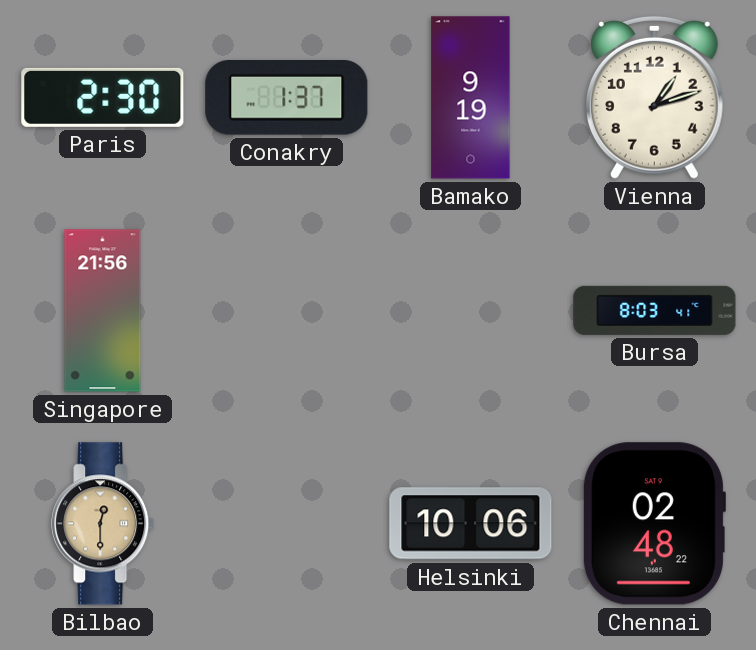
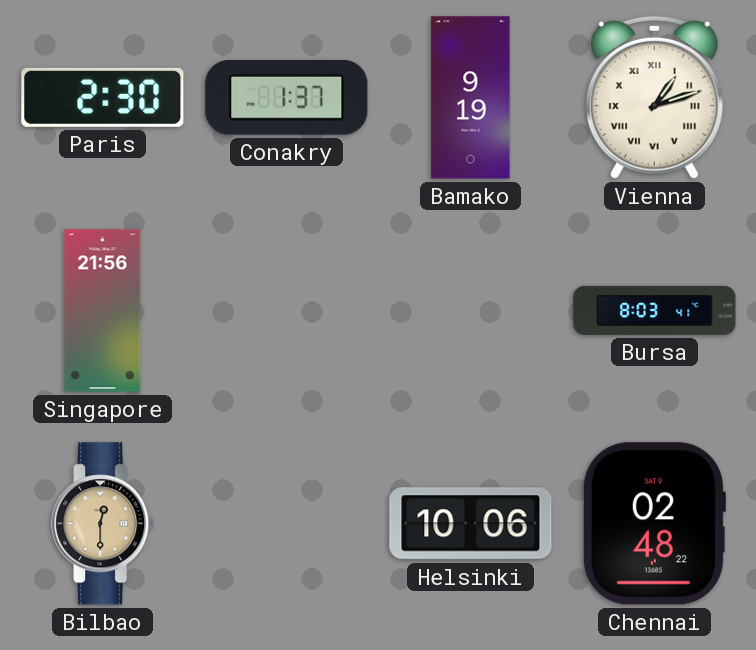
Vienna numerals: Arabic -> Roman (654, 97)
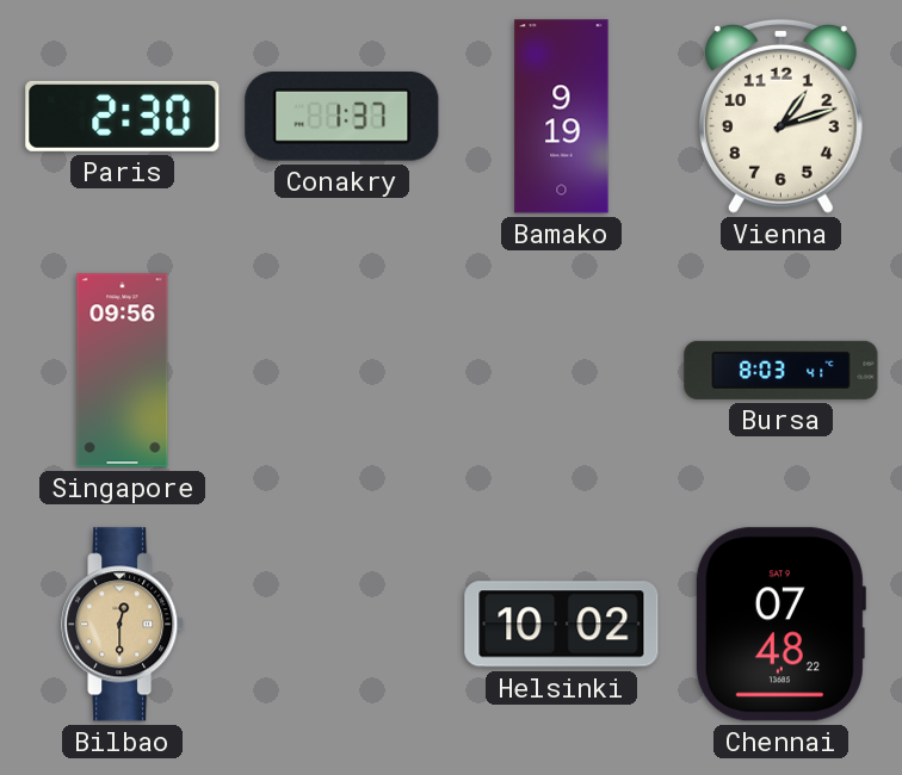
Vienna numerals: Roman -> Arabic (780, 116)
Singapore: 21:56 -> 09:56 (123, 371)
Helsinki: 10:06 -> 10:02 (562, 625)
Chennai: 02:48 -> 07:48 (780, 625)
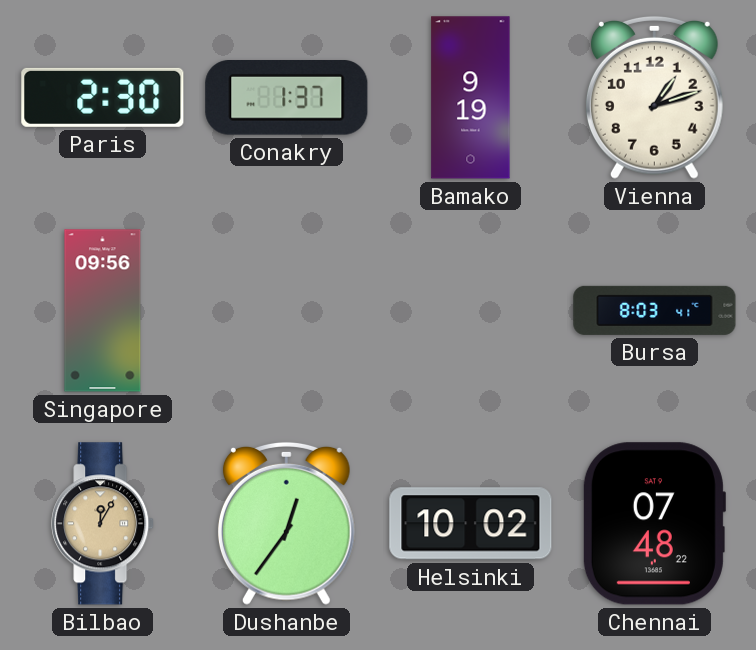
Bilbao: 12:30 -> 12:05 (103, 524)
Dushanbe: none -> 12:36 (286, 523)
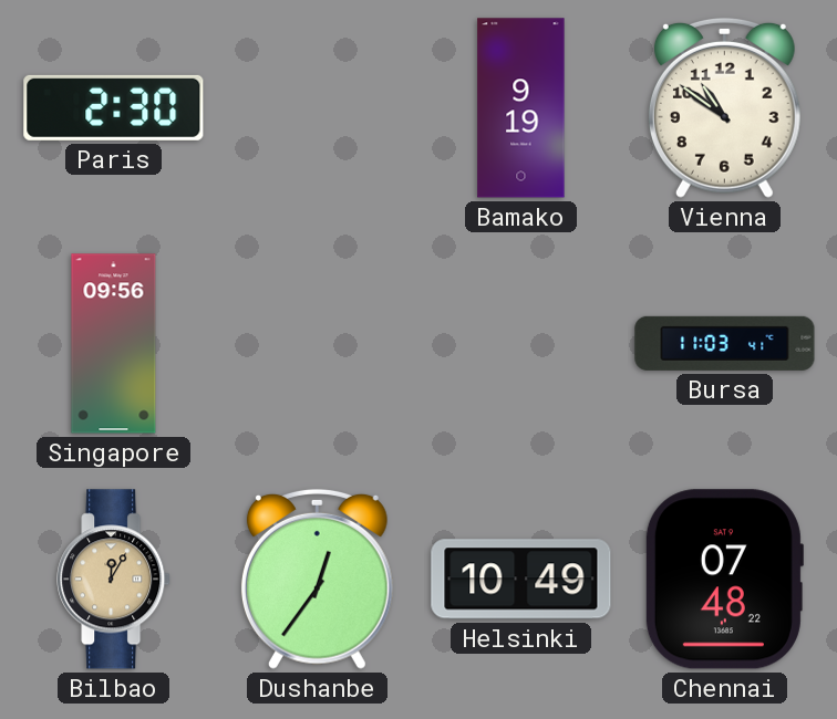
Conakry: 1:37 -> none (287, 98)
Vienna: 1:12 -> 10:51 (724, 107)
Bursa: 8:03 -> 11:03 (725, 343)
Helsinki: 10:02 -> 10:49 (521, 580)
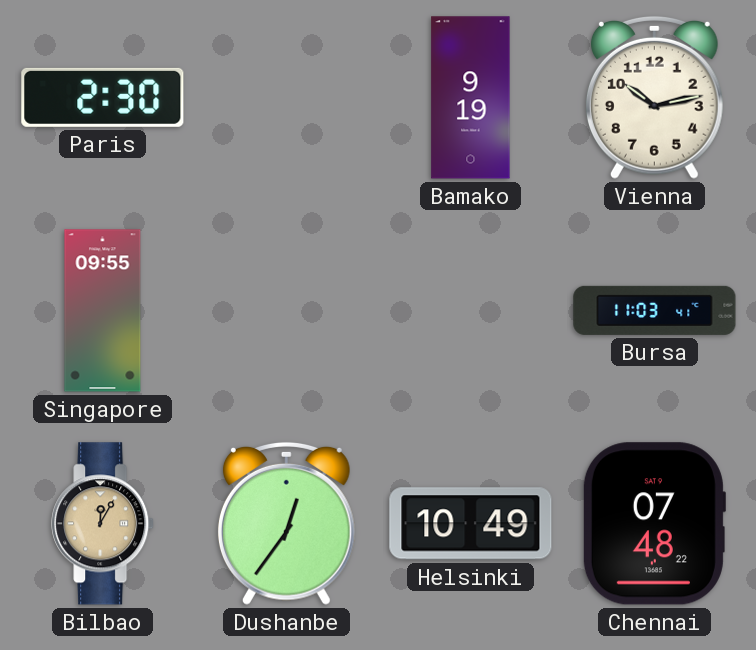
Vienna: 10:51 -> 10:13 (654, 97)
Singapore: 09:56 -> 09:55 (103, 311)
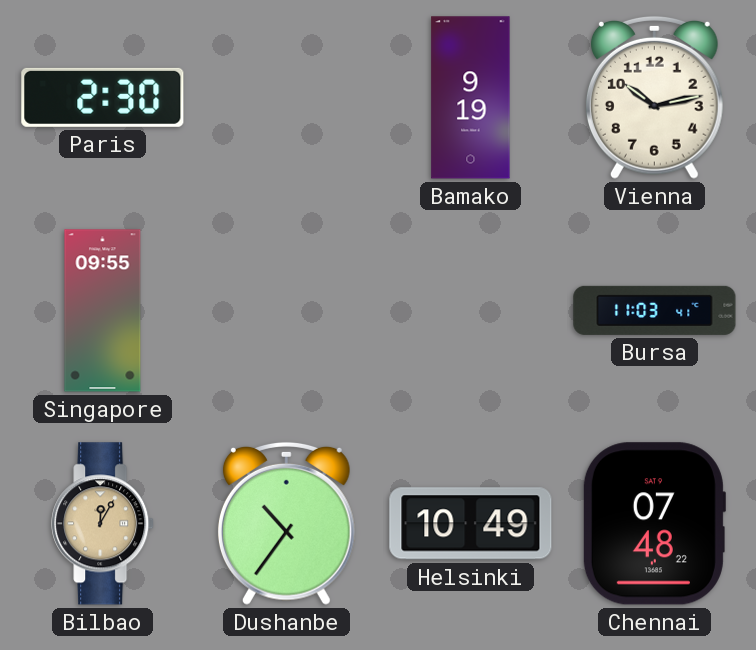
Dushanbe: 12:36 -> 10:36 (286, 523)
